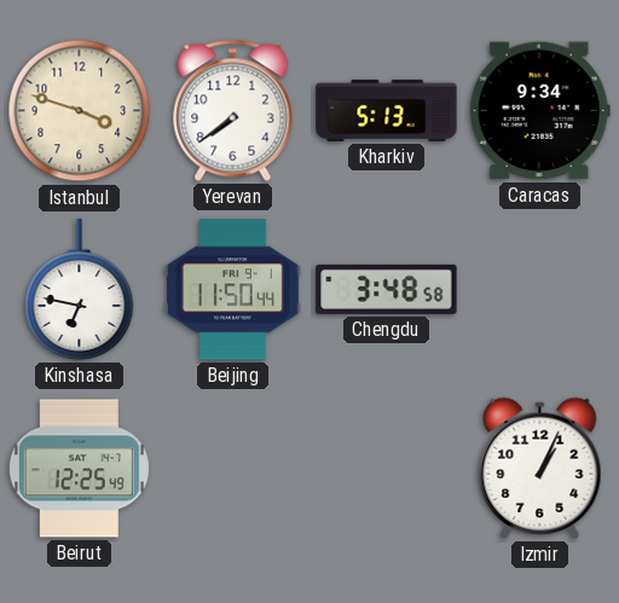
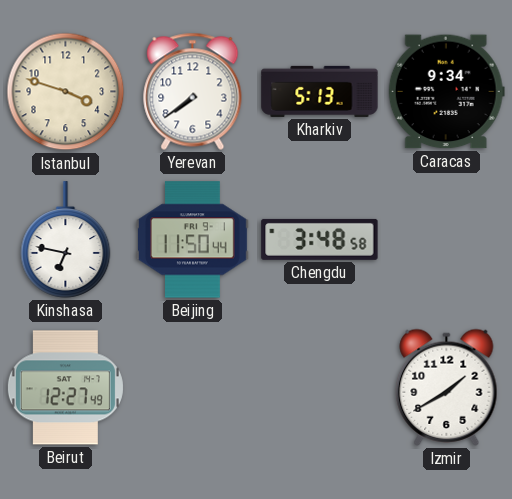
Beirut: 12:25 -> 12:27 (65, 388)
Izmir: 1:04 -> 1:40 (447, 387)
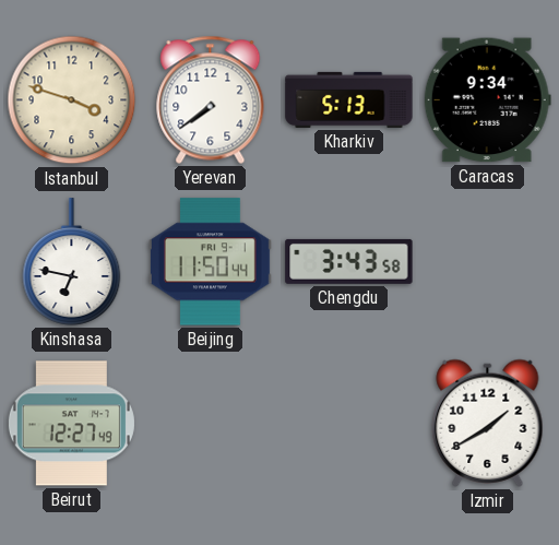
Chengdu: 3:48 -> 3:43 (349, 261)
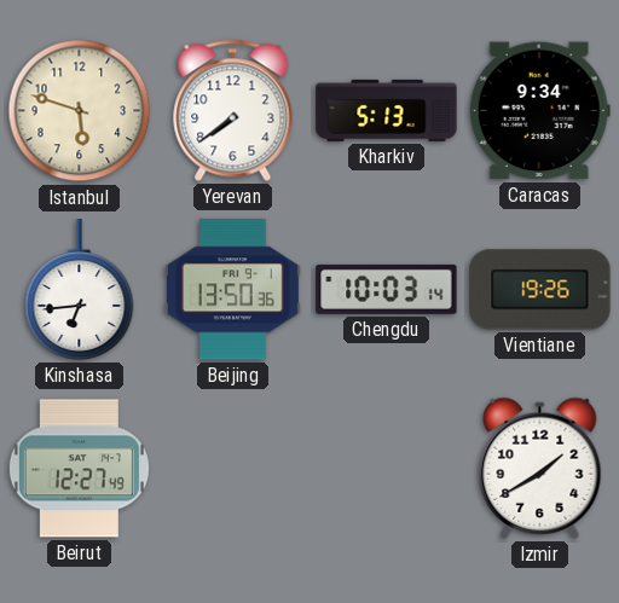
Istanbul: 3:48 -> 5:48 (80, 111)
Kinshasa: 6:47 -> 6:44 (80, 290)
Beijing: 11:50 -> 13:50 (233, 290)
Chengdu: 3:43 -> 10:03 (387, 289)
Vientiane: none -> 19:26 (540, 290)
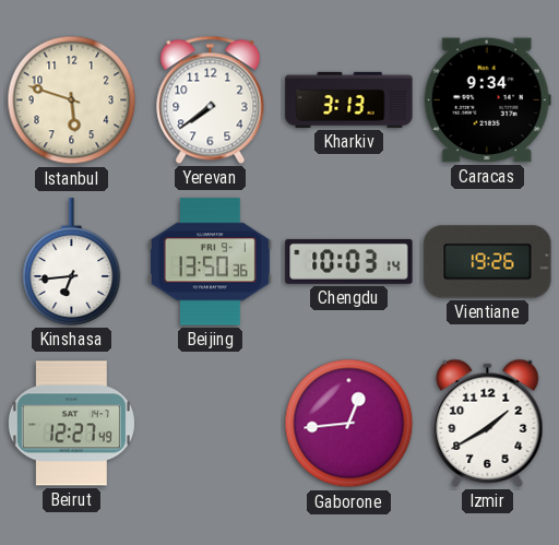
Kharkiv: 5:13 -> 3:13 (349, 99)
Gaborone: none -> 12:44 (349, 424)
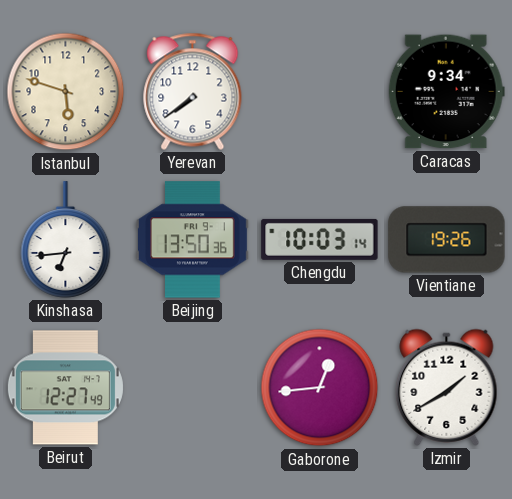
Kharkiv: 3:13 -> none (349, 99)
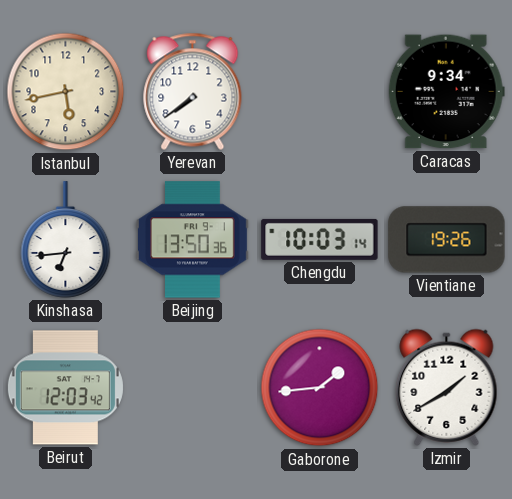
Istanbul: 5:48 -> 5:43 (66, 92)
Beirut: 12:27 -> 12:03 (65, 388)
Gaborone: 12:44 -> 1:44 (320, 388)
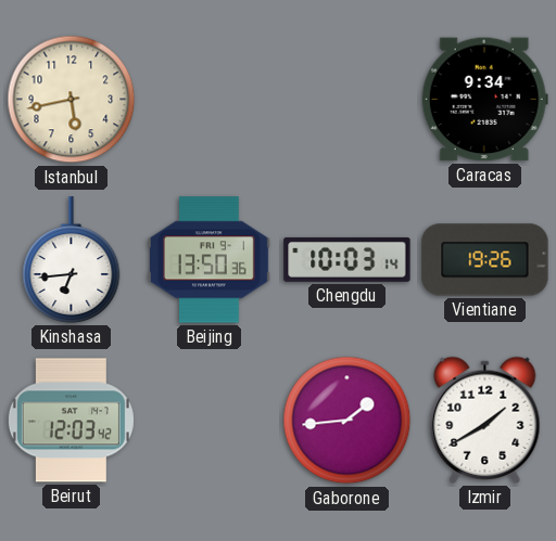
Yerevan: 7:39 -> none (193, 91)
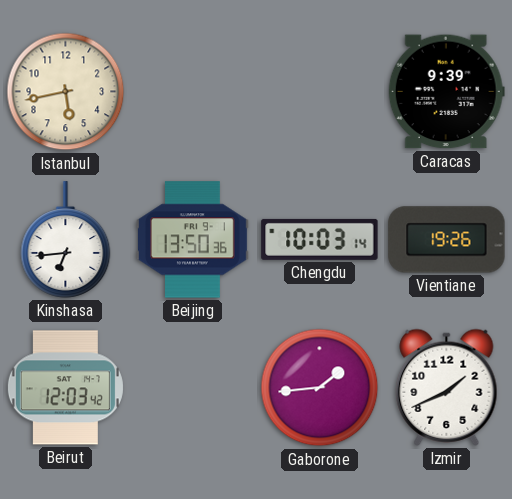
Caracas: 9:34 -> 9:39 (446, 92)
Izmir: 1:40 -> 1:41 (447, 387)
